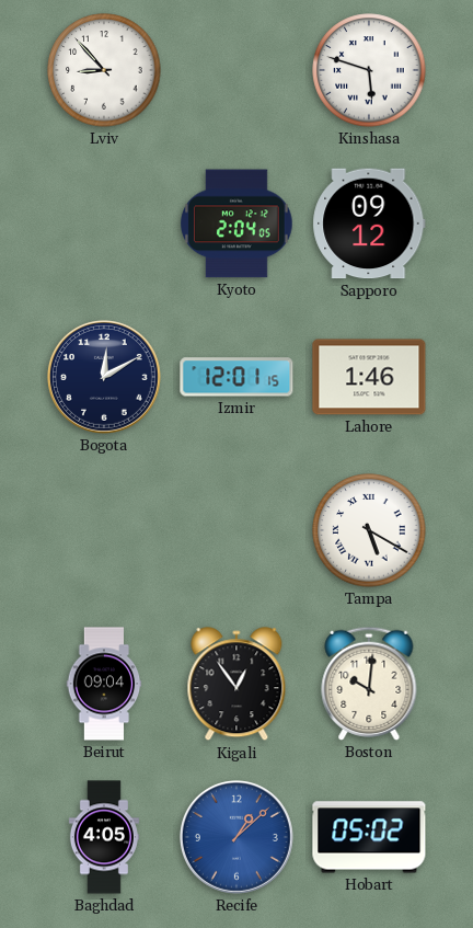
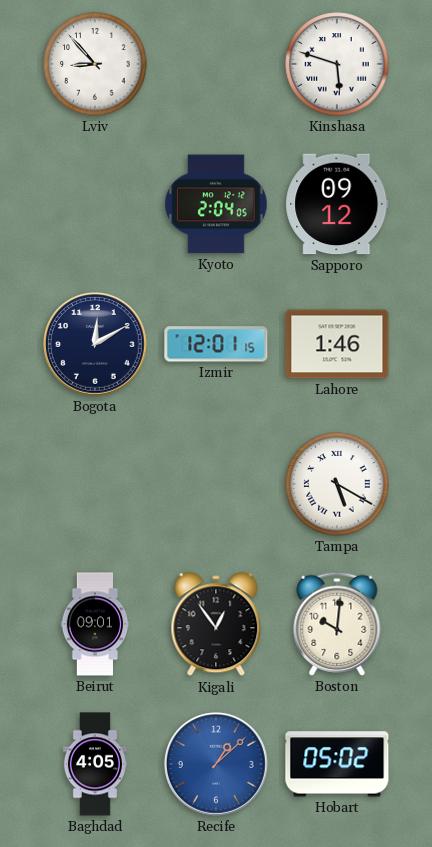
Beirut: 09:04 -> 09:01 (95, 624)
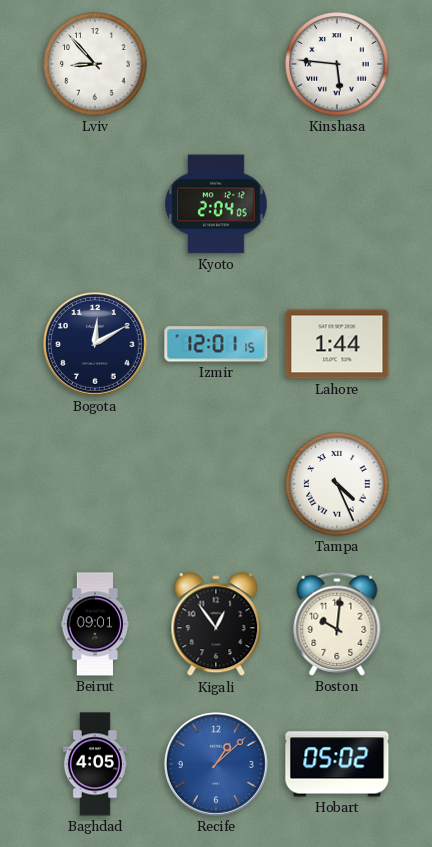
Kinshasa: 5:48 -> 5:46 (337, 64)
Sapporo: 09:12 -> none (337, 204)
Lahore: 1:46 -> 1:44 (337, 344)
Tampa: 5:20 -> 4:26 (337, 484)
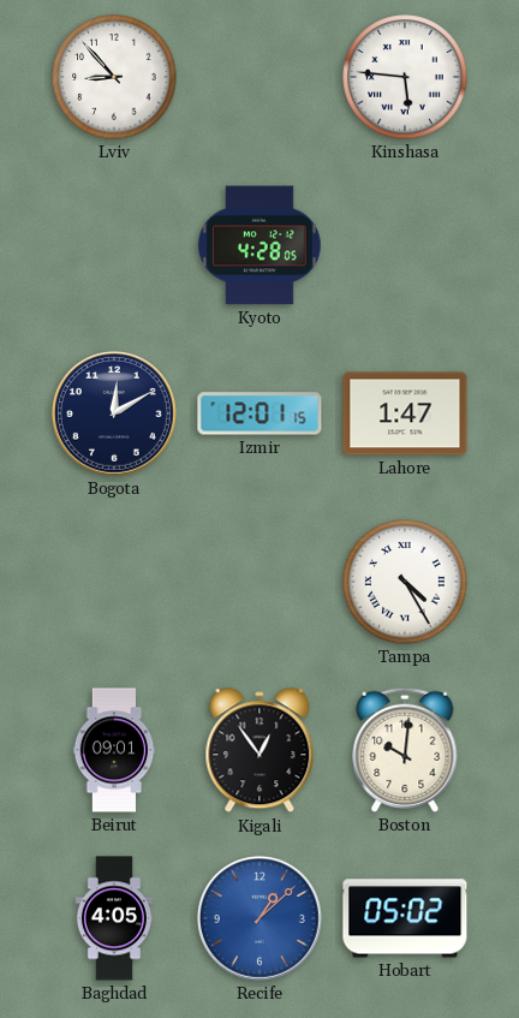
Kyoto: 2:04 -> 4:28 (261, 245)
Lahore: 1:44 -> 1:47 (405, 413)
Tampa: 4:26 -> 4:25 (405, 582)
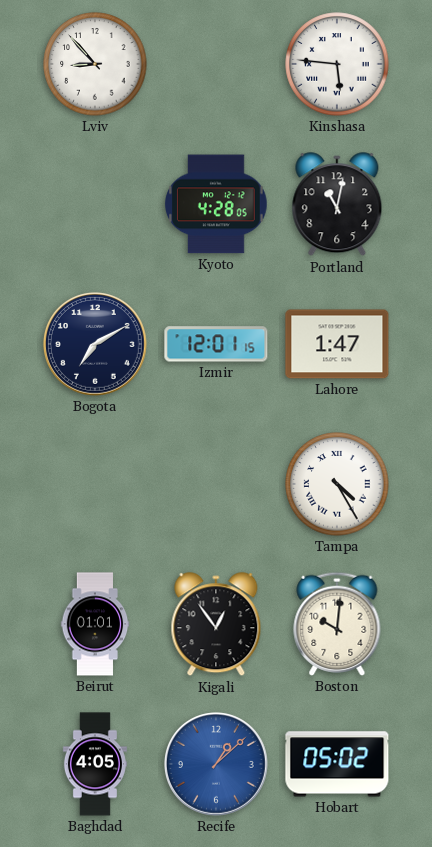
Portland: none -> 11:02 (337, 205)
Bogota: 12:10 -> 7:10 (95, 344)
Beirut: 09:01 -> 01:01 (95, 624)
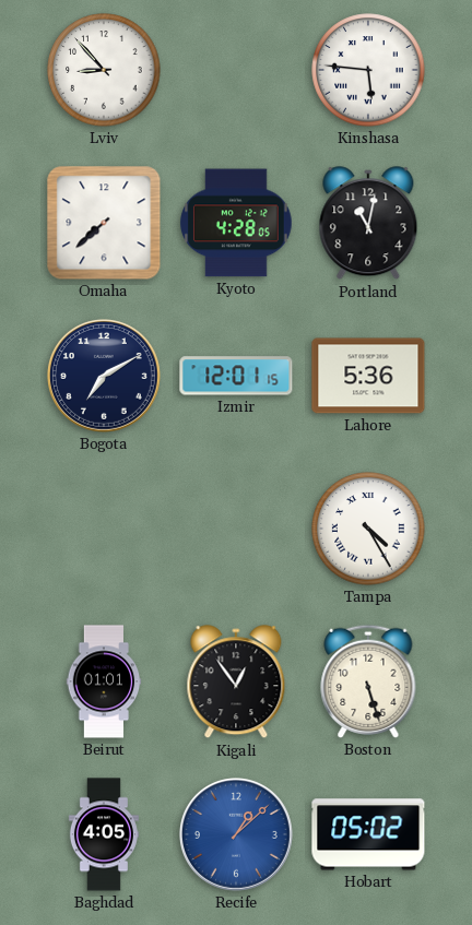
Omaha: none -> 7:38 (104, 223)
Lahore: 1:47 -> 5:36 (368, 376)
Boston: 10:01 -> 5:27 (368, 681)
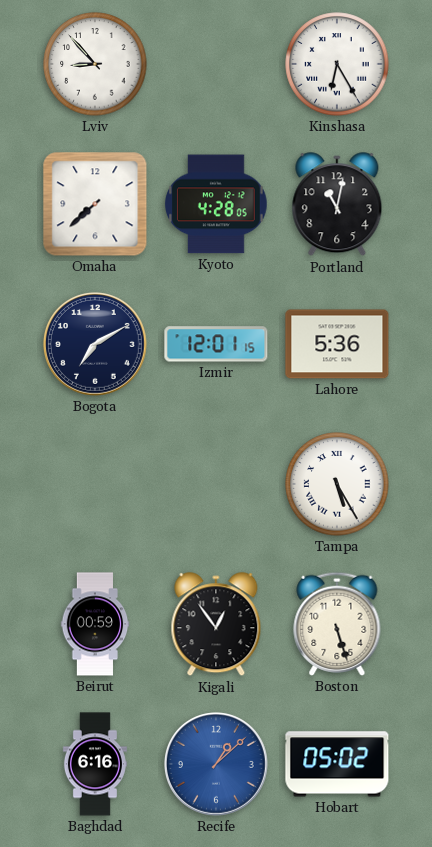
Kinshasa: 5:46 -> 6:25 (337, 64)
Tampa: 4:25 -> 5:25 (337, 484)
Beirut: 01:01 -> 00:59 (95, 624)
Baghdad: 4:05 -> 6:16 (95, 764)
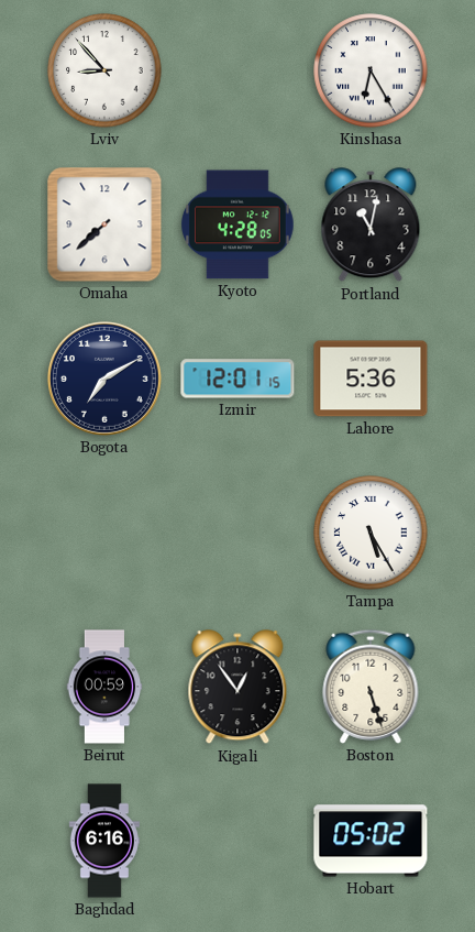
Recife: 1:08 -> none (216, 764)
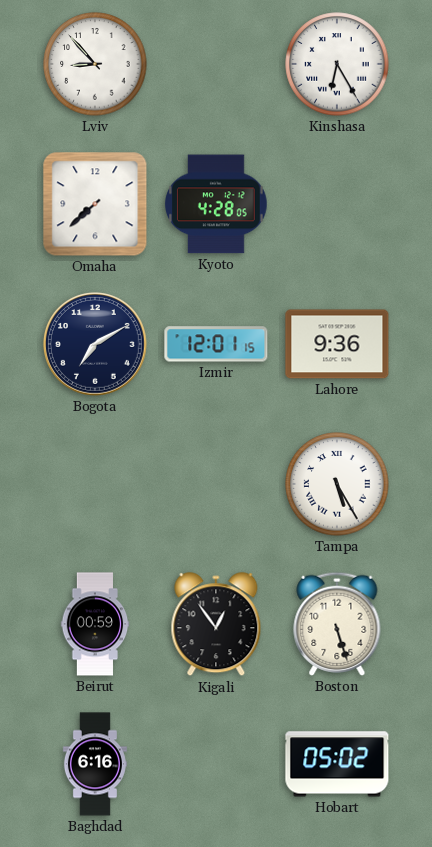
Portland: 11:02 -> none (371, 226)
Lahore: 5:36 -> 9:36 (337, 344)
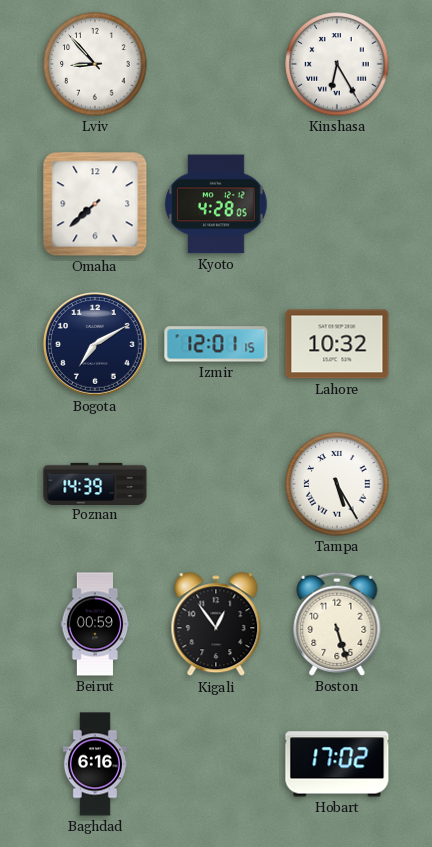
Lahore: 9:36 -> 10:32 (337, 344)
Poznan: none -> 14:39 (95, 483)
Hobart: 05:02 -> 17:02 (337, 764)
